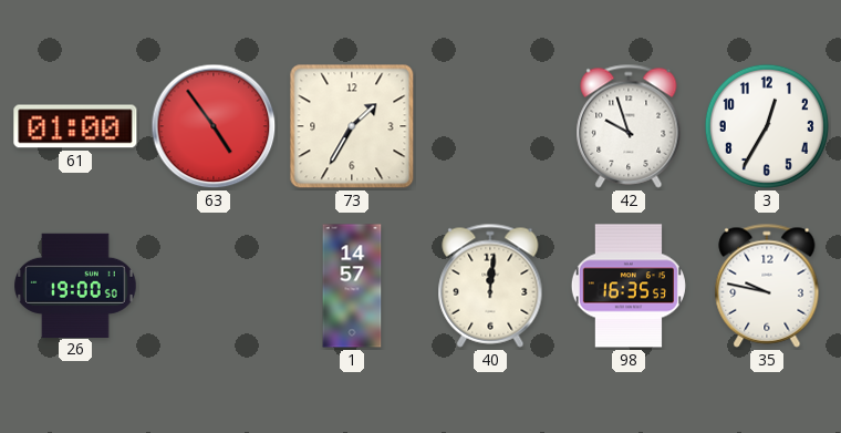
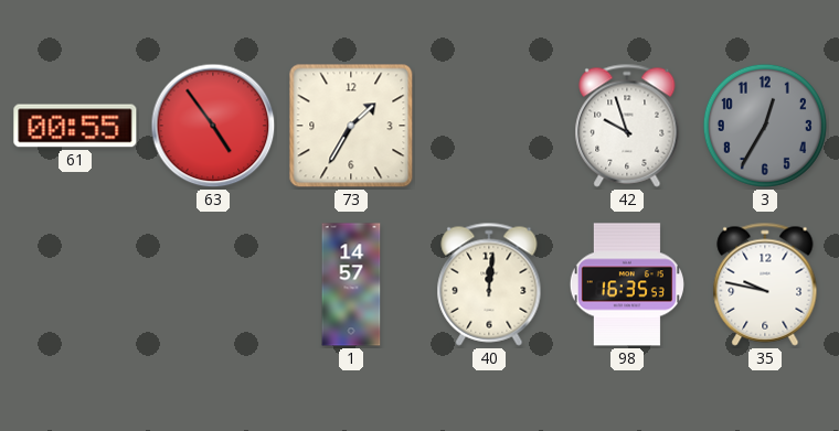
61: 01:00 -> 00:55 (75, 126)
3 dial: white -> grey (765, 126)
26: 19:00 -> none (75, 285)
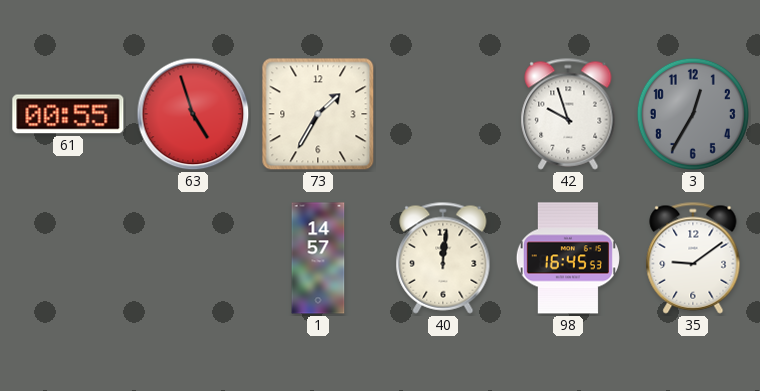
63: 4:54 -> 4:57 (193, 114)
98: 16:35 -> 16:45 (568, 258)
35: 9:47 -> 9:09 (693, 258)
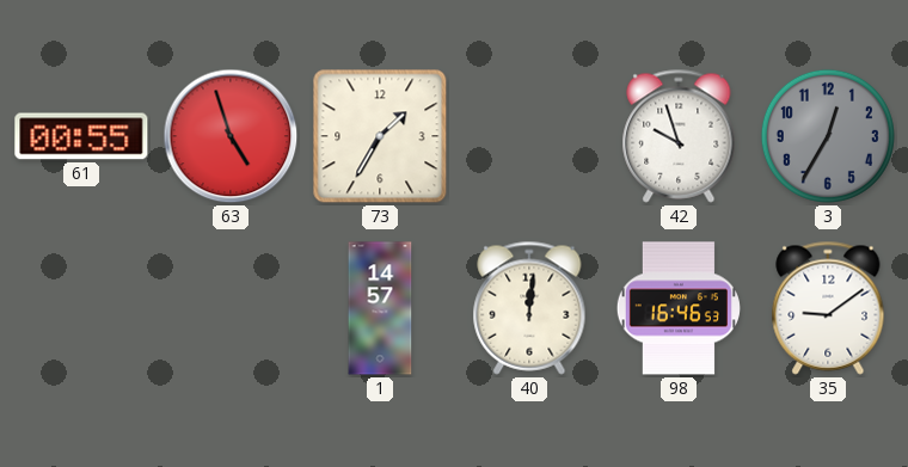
98: 16:45 -> 16:46 (679, 308)
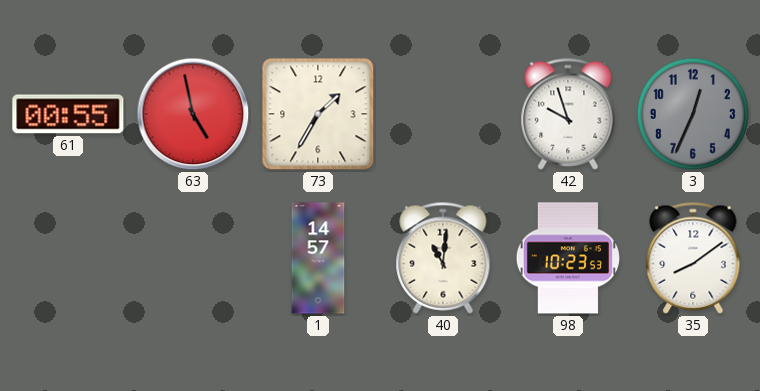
63: 4:57 -> 4:58 (193, 114)
3: 12:35 -> 12:34 (693, 114)
40: 12:01 -> 11:01 (443, 258)
98: 16:46 -> 10:23 (568, 258)
35: 9:09 -> 8:09 (693, 258)
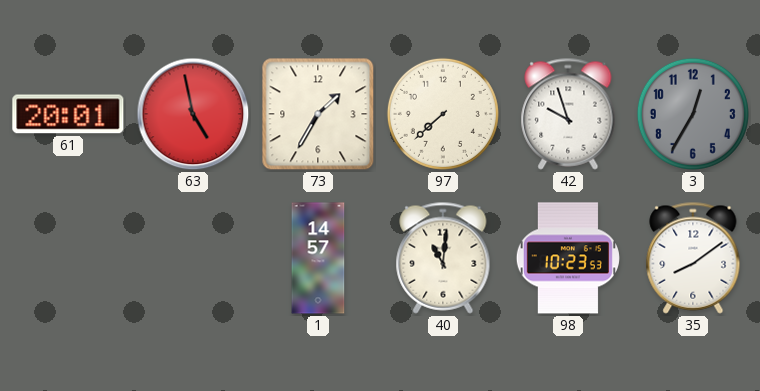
61: 00:55 -> 20:01 (68, 114)
97: none -> 7:38 (443, 114)
3: 12:34 -> 12:35 (693, 114)
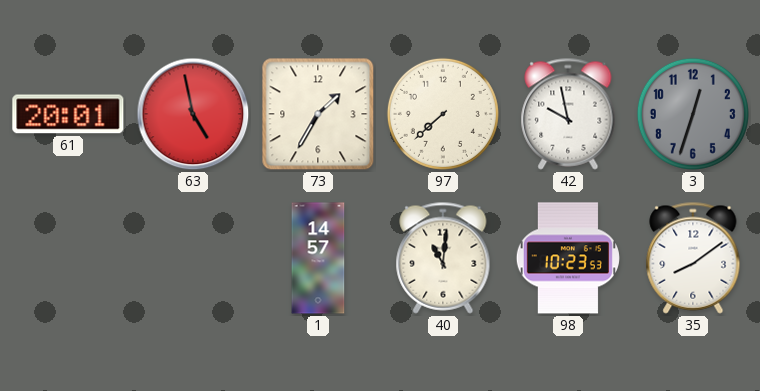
42: 9:57 -> 9:58 (568, 114)
3: 12:35 -> 12:33 (693, 114)
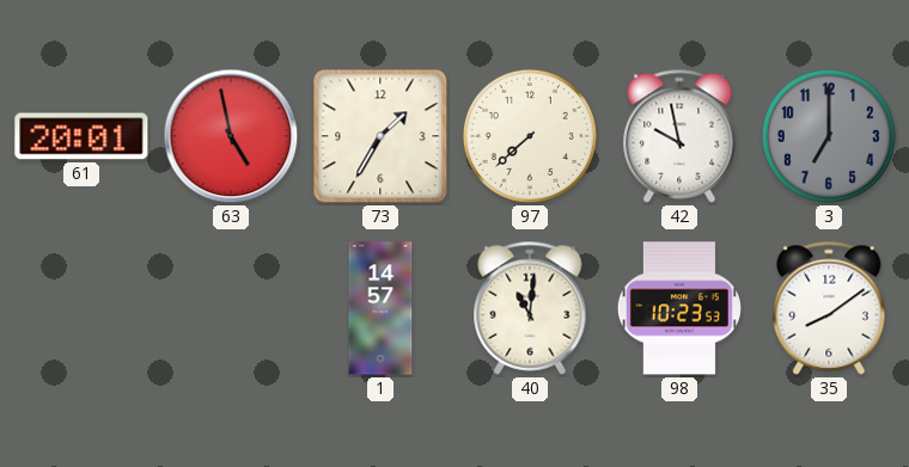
3: 12:33 -> 7:00 (829, 136)
